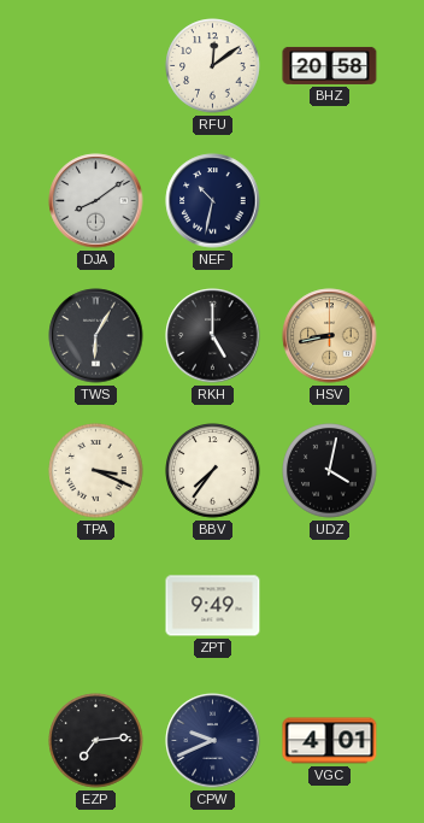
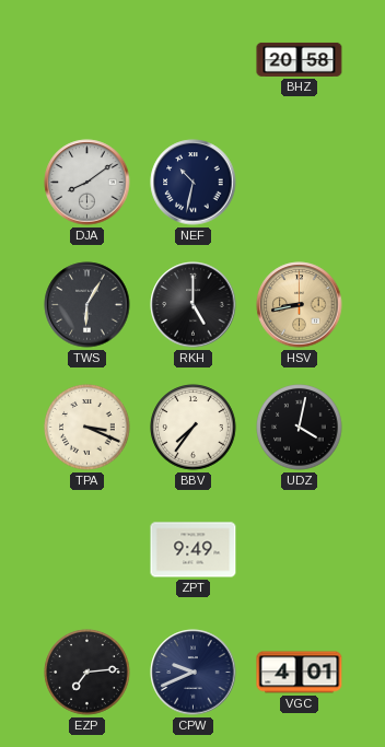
RFU: 12:09 -> none (213, 66)
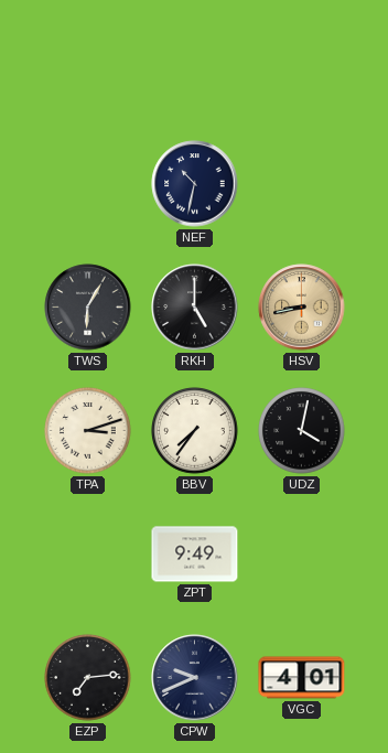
BHZ: 20:58 -> none (300, 59)
DJA: 8:09 -> none (87, 183)
TPA: 3:19 -> 3:12 (88, 431)
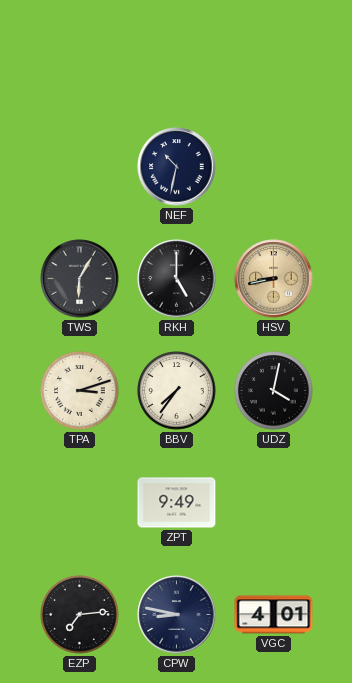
CPW: 9:41 -> 8:47 (177, 615)
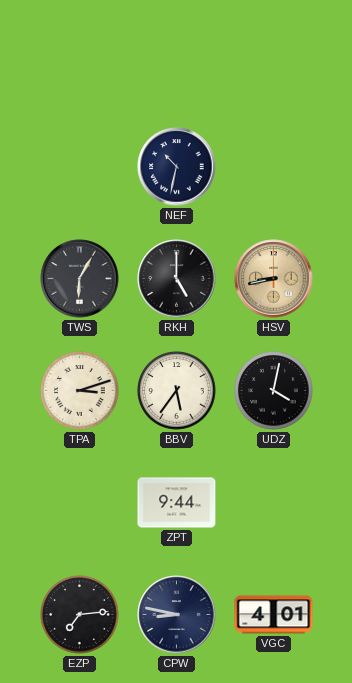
BBV: 7:36 -> 5:36 (177, 391)
ZPT: 9:49 -> 9:44 (177, 503)
